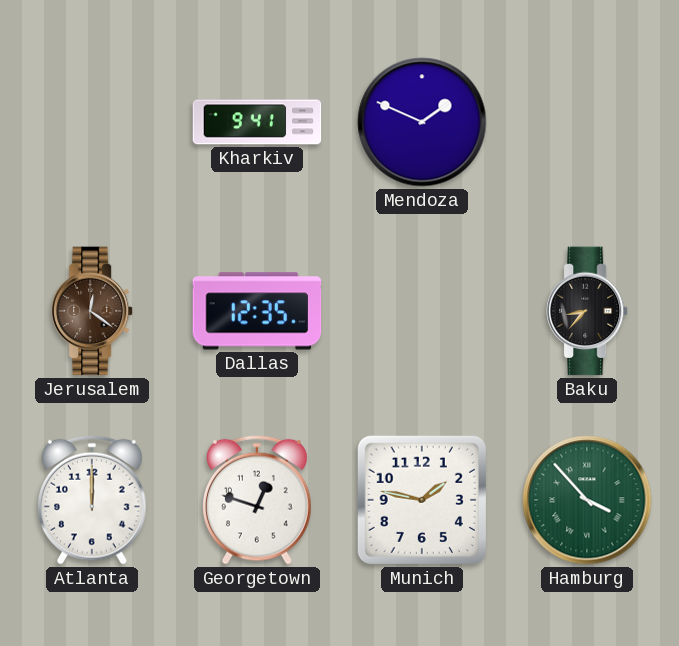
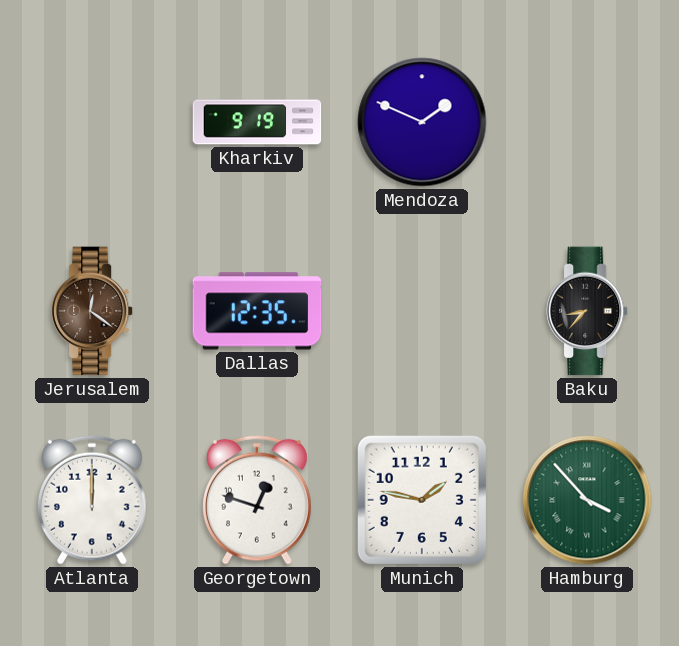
Kharkiv: 9:41 -> 9:19 (257, 122)
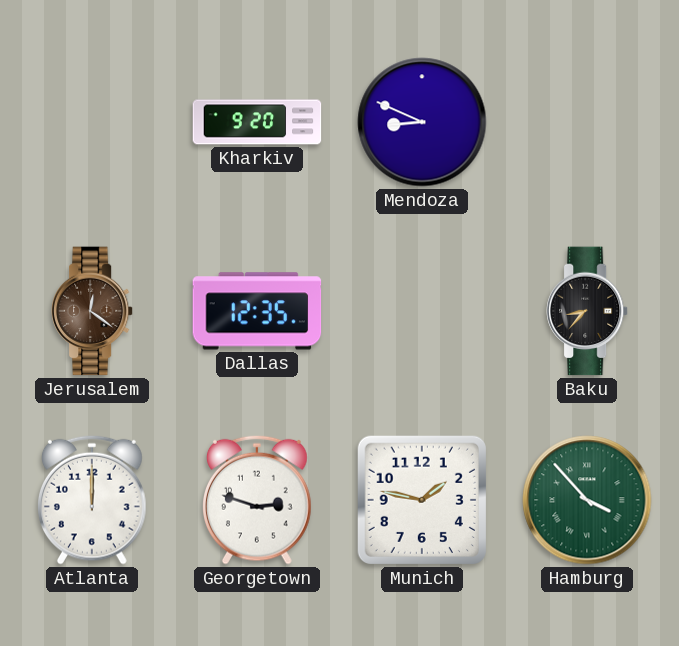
Kharkiv: 9:19 -> 9:20 (257, 122)
Mendoza: 1:49 -> 8:49 (422, 122)
Georgetown: 12:48 -> 2:48 (258, 500)
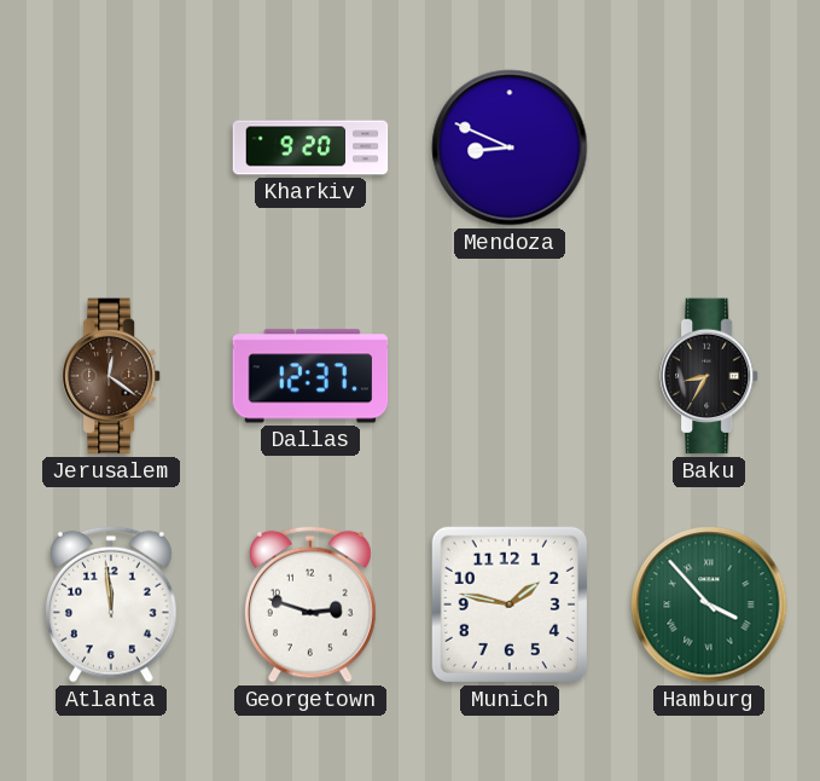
Dallas: 12:35 -> 12:37 (310, 376)
Baku: 8:37 -> 8:35 (710, 376)
Atlanta: 12:00 -> 11:59 (112, 604)
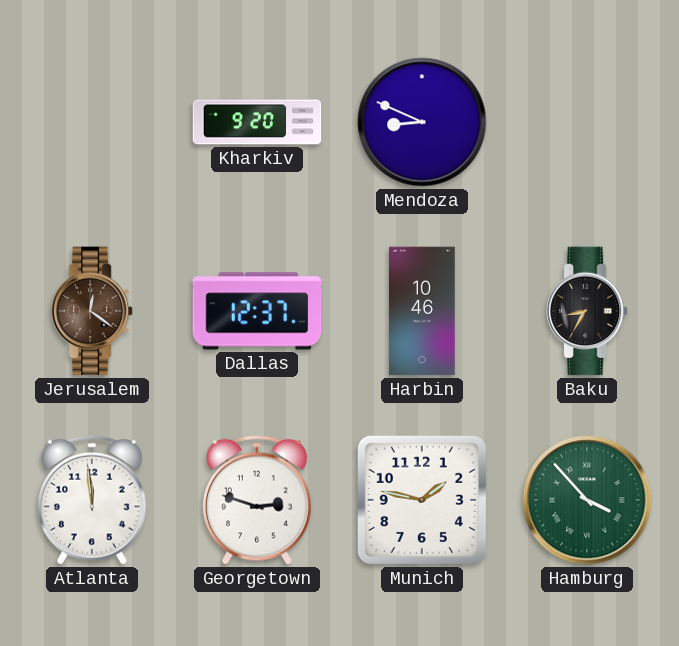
Harbin: none -> 10:46 (422, 311)
